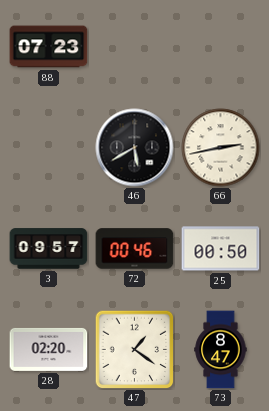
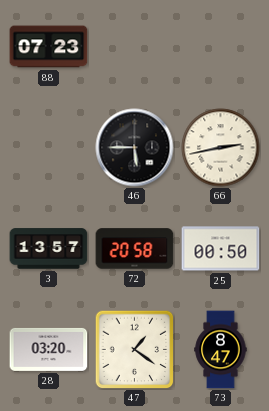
46: 5:40 -> 5:45 (135, 148)
3: 09:57 -> 13:57 (49, 249)
72: 00:46 -> 20:58 (135, 249)
28: 02:20 -> 03:20 (49, 349)
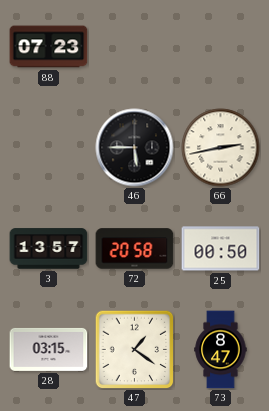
28: 03:20 -> 03:15 (49, 349)
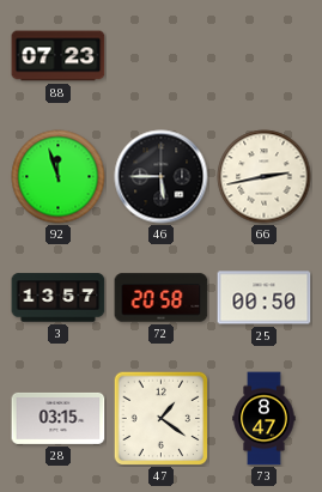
92: none -> 11:57 (59, 177)
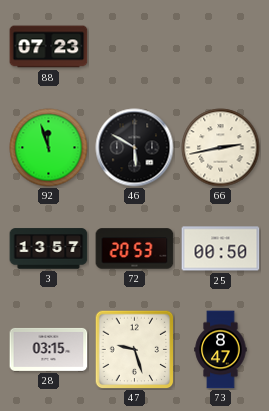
46: 5:45 -> 5:50 (135, 148)
72: 20:58 -> 20:53 (135, 249)
47: 1:21 -> 9:27 (134, 349)
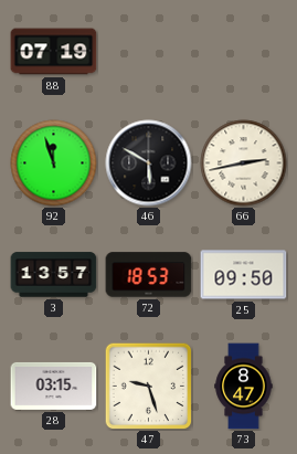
88: 07:23 -> 07:19 (54, 52)
72: 20:53 -> 18:53 (149, 275)
25: 00:50 -> 09:50 (244, 275)
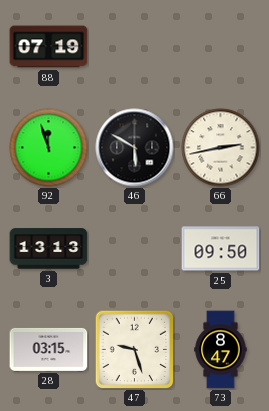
3: 13:57 -> 13:13 (49, 249)
72: 18:53 -> none (149, 275)
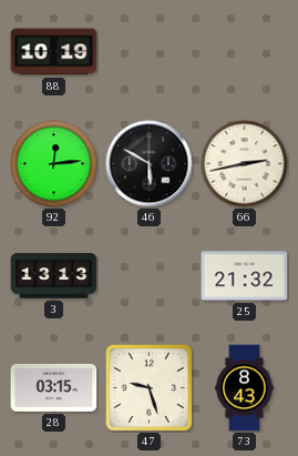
88: 07:19 -> 10:19 (54, 52)
92: 11:57 -> 12:14 (54, 164)
25: 09:50 -> 21:32 (245, 276)
73: 8:47 -> 8:43 (245, 388)
